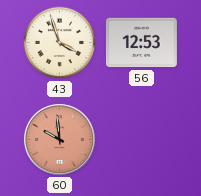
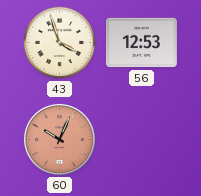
60: 9:59 -> 10:04 (59, 139)
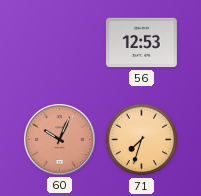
43: 3:57 -> none (60, 43)
71: none -> 7:33 (142, 140)
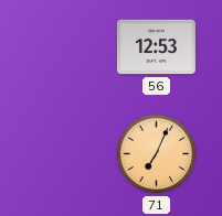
60: 10:04 -> none (59, 139)
71: 7:33 -> 7:04 (157, 154)
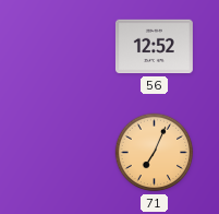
56: 12:53 -> 12:52 (154, 47)
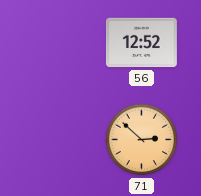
71: 7:04 -> 2:52 (142, 140)
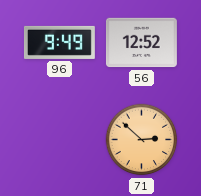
96: none -> 9:49 (59, 42)
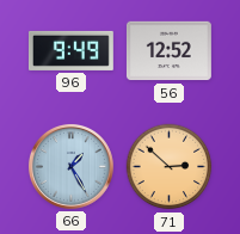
66: none -> 1:25 (70, 166)
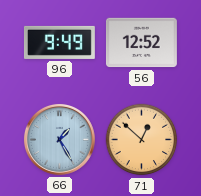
71: 2:52 -> 12:52 (142, 140)
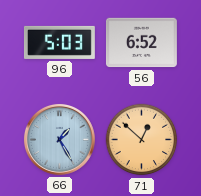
96: 9:49 -> 5:03 (59, 42)
56: 12:52 -> 6:52 (141, 43)
